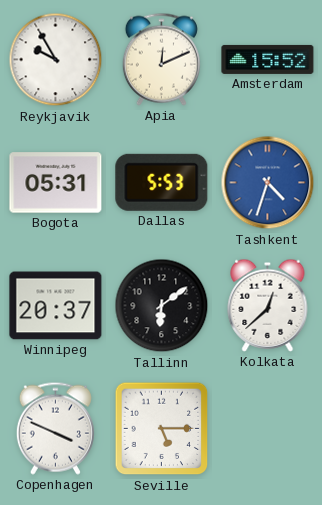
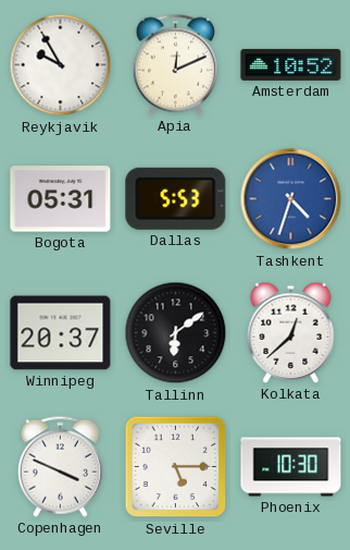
Amsterdam: 15:52 -> 10:52 (291, 64)
Phoenix: none -> 10:30 (291, 467)
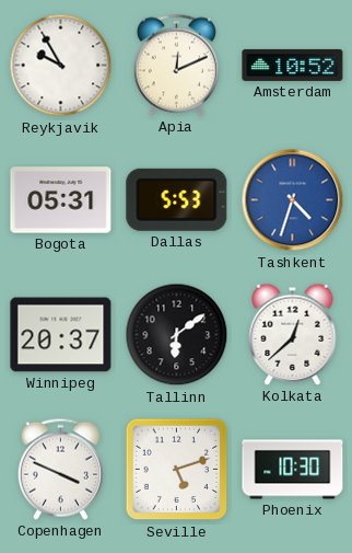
Seville: 5:15 -> 5:12 (177, 470)
